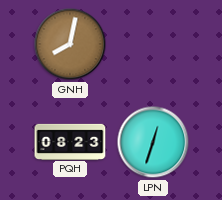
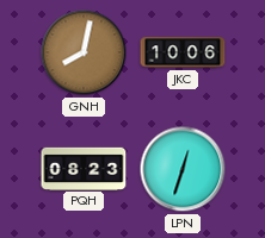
JKC: none -> 10:06 (183, 52)
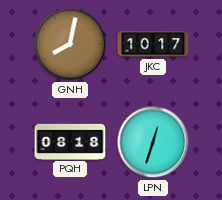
JKC: 10:06 -> 10:17 (153, 44)
PQH: 08:23 -> 08:18 (70, 141)
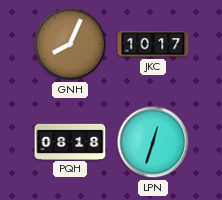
GNH: 8:02 -> 8:04 (70, 44)
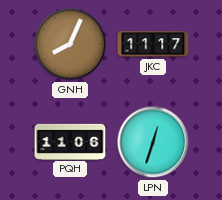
JKC: 10:17 -> 11:17 (153, 44)
PQH: 08:18 -> 11:06 (70, 141)
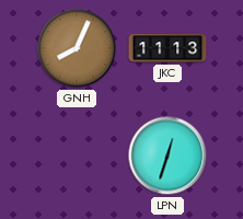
JKC: 11:17 -> 11:13 (167, 48)
PQH: 11:06 -> none (70, 141)
